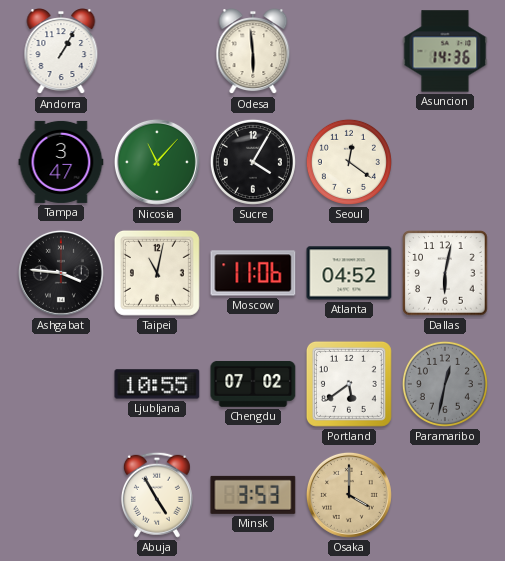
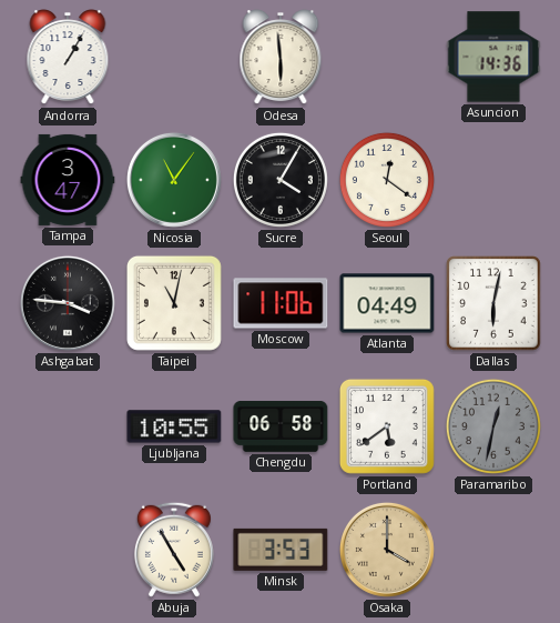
Nicosia: 11:07 -> 11:06 (174, 180)
Atlanta: 04:52 -> 04:49 (387, 303)
Chengdu: 07:02 -> 06:58 (281, 426)
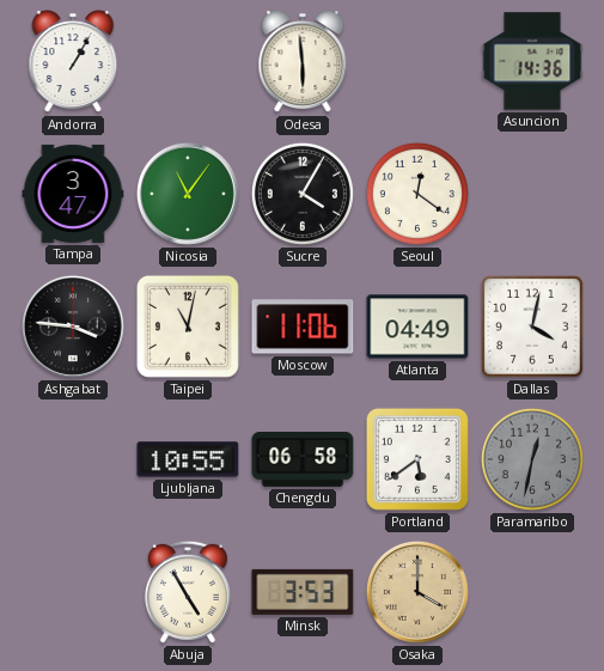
Dallas: 6:02 -> 4:02 (532, 327)
